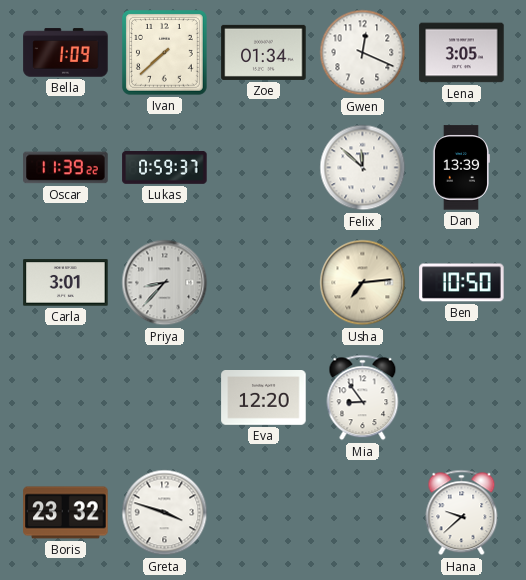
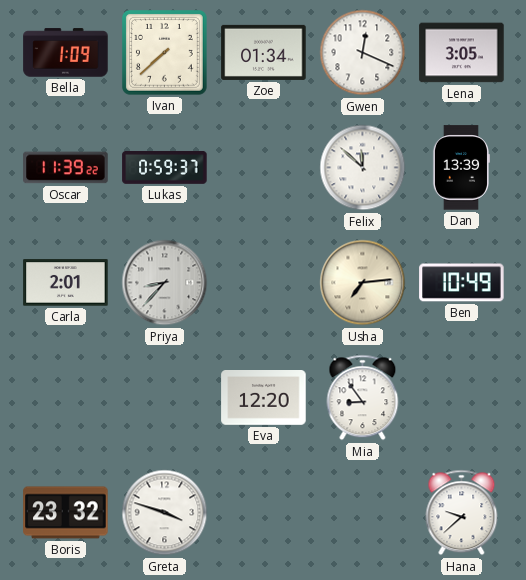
Carla: 3:01 -> 2:01 (66, 283)
Ben: 10:50 -> 10:49 (462, 283)
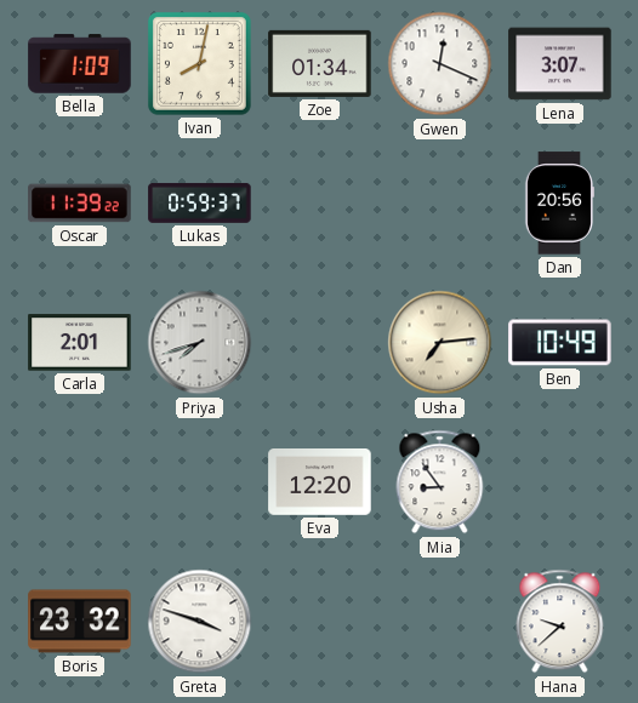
Ivan: 7:38 -> 8:02 (199, 63)
Lena: 3:05 -> 3:07 (560, 64)
Felix: 11:52 -> none (363, 168)
Dan: 13:39 -> 20:56 (558, 204)
Priya: 8:37 -> 7:42 (200, 343)
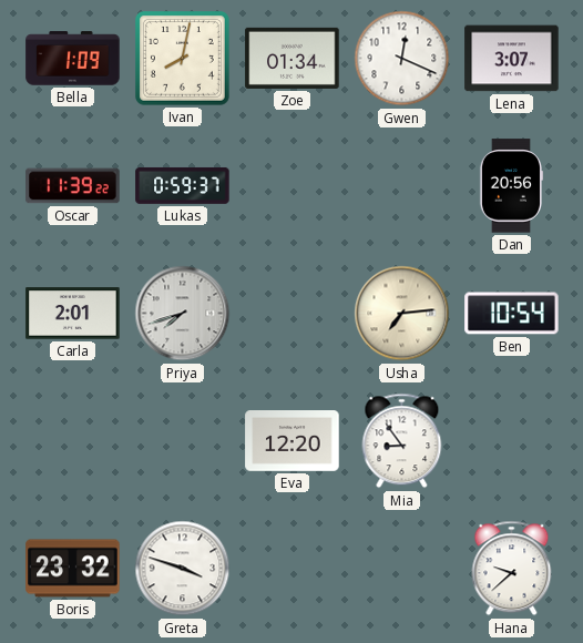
Ben: 10:49 -> 10:54 (512, 314)
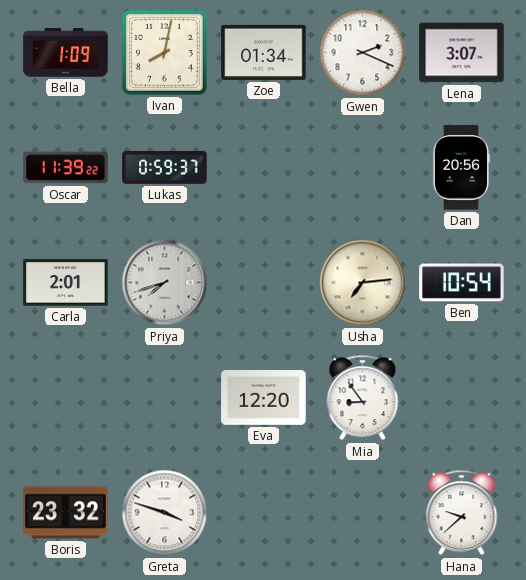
Gwen: 12:19 -> 2:19 (363, 53)
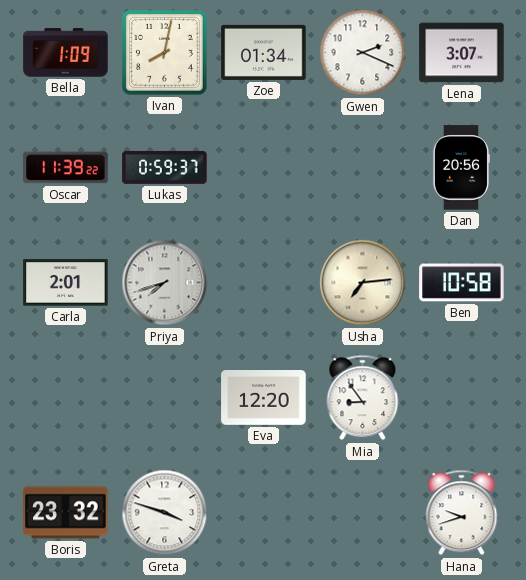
Ben: 10:54 -> 10:58 (462, 283)
Hana: 9:38 -> 9:42 (462, 513)
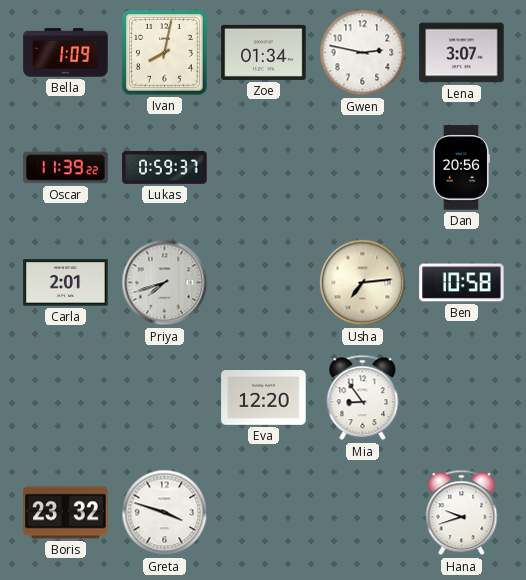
Gwen: 2:19 -> 2:47 (363, 53)
